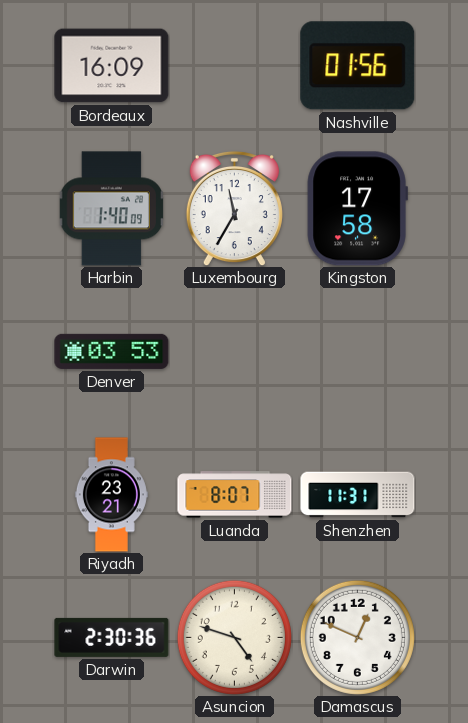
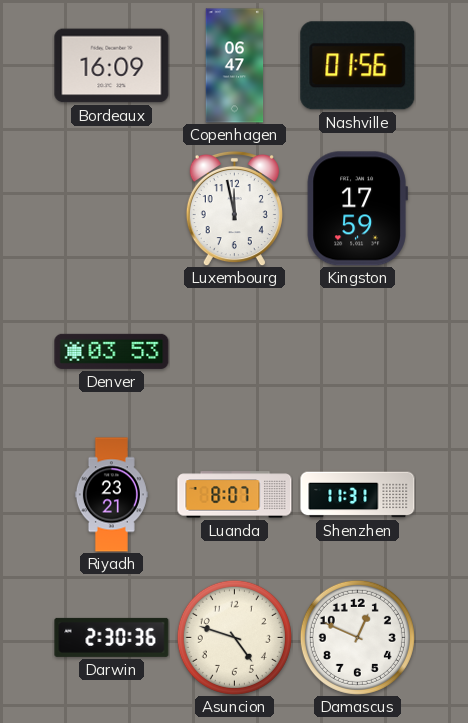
Copenhagen: none -> 06:47 (235, 66)
Harbin: 1:40 -> none (111, 209)
Luxembourg: 11:35 -> 11:58 (234, 208)
Kingston: 17:58 -> 17:59 (357, 209)
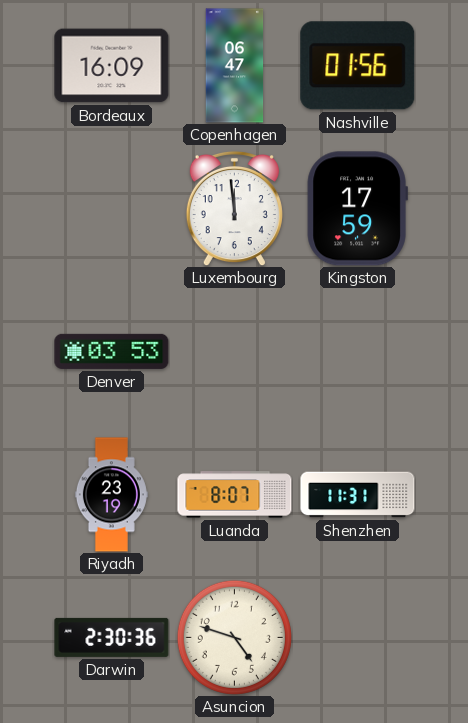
Luxembourg: 11:58 -> 11:59 (234, 208)
Riyadh: 23:21 -> 23:19 (111, 495)
Damascus: 12:49 -> none (357, 637)
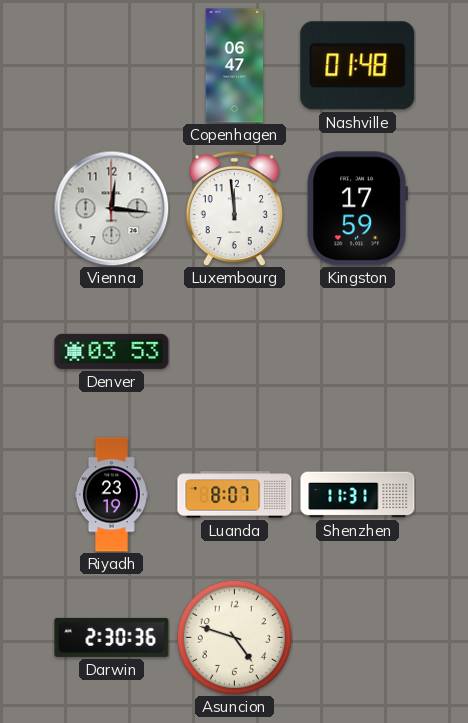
Bordeaux: 16:09 -> none (112, 66)
Nashville: 01:56 -> 01:48 (358, 66)
Vienna: none -> 12:16 (111, 208)
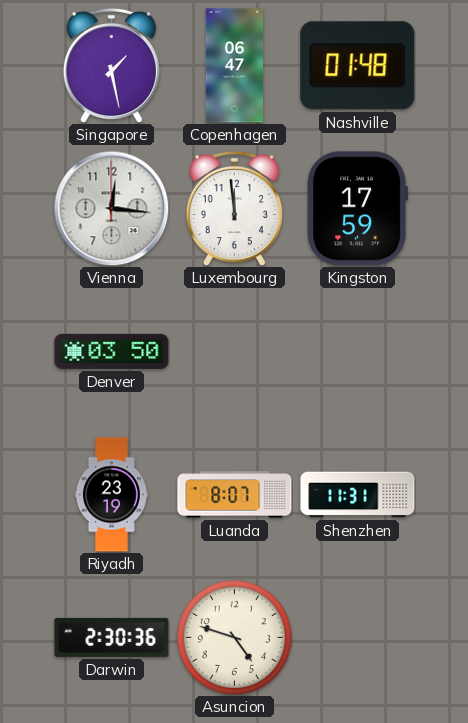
Singapore: none -> 1:28 (111, 65)
Denver: 03:53 -> 03:50 (112, 351)
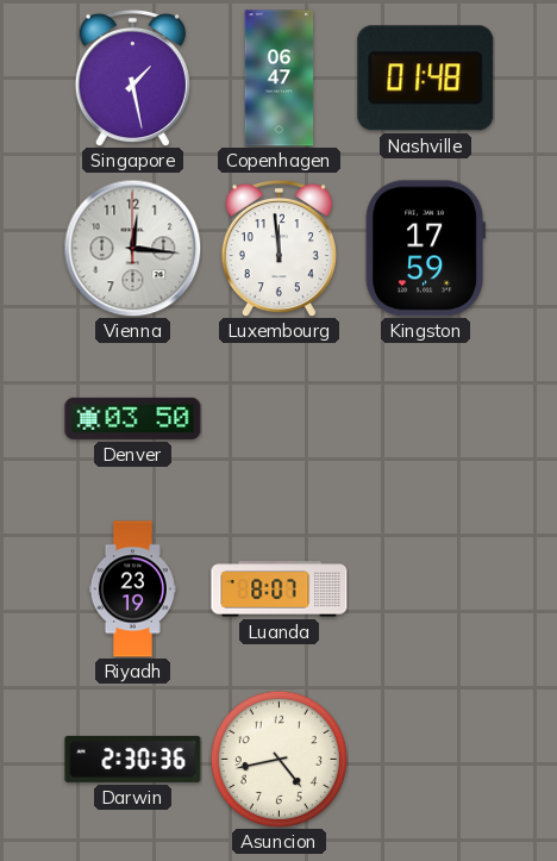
Shenzhen: 11:31 -> none (358, 495)
Asuncion: 4:48 -> 4:43 (278, 759)
